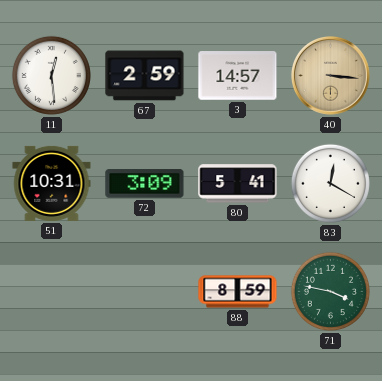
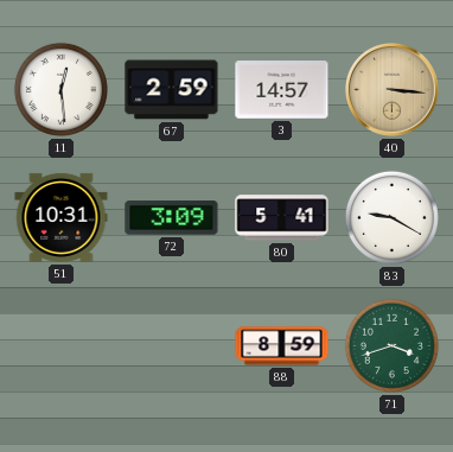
83: 12:20 -> 9:20 (391, 217)
71: 3:47 -> 3:42 (391, 345)
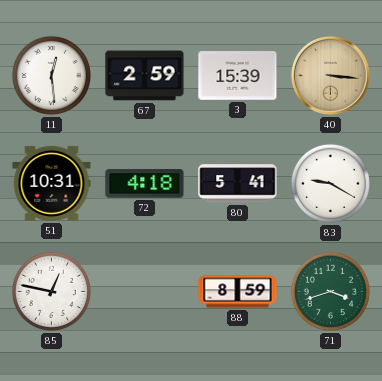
3: 14:57 -> 15:39 (238, 76)
72: 3:09 -> 4:18 (145, 184)
85: none -> 12:47 (51, 291)
